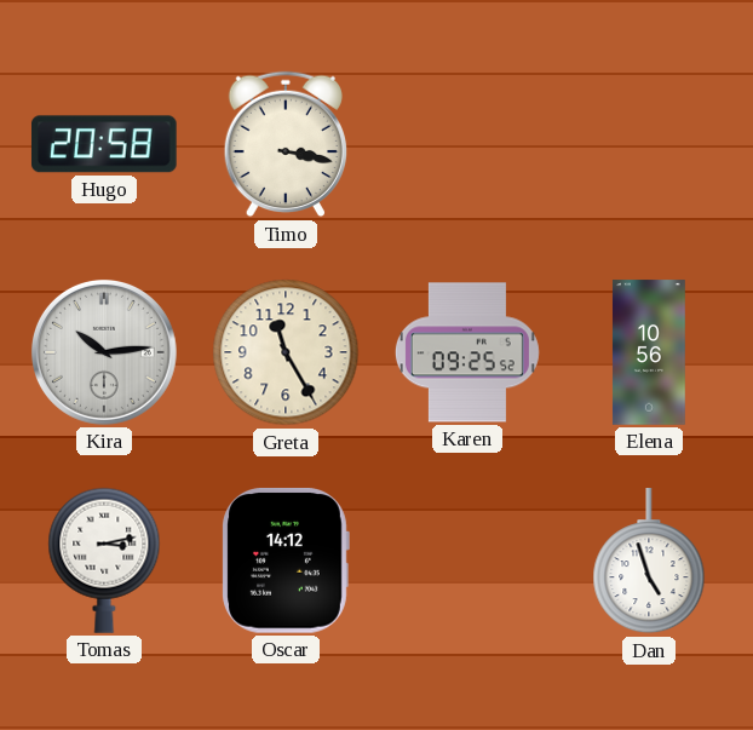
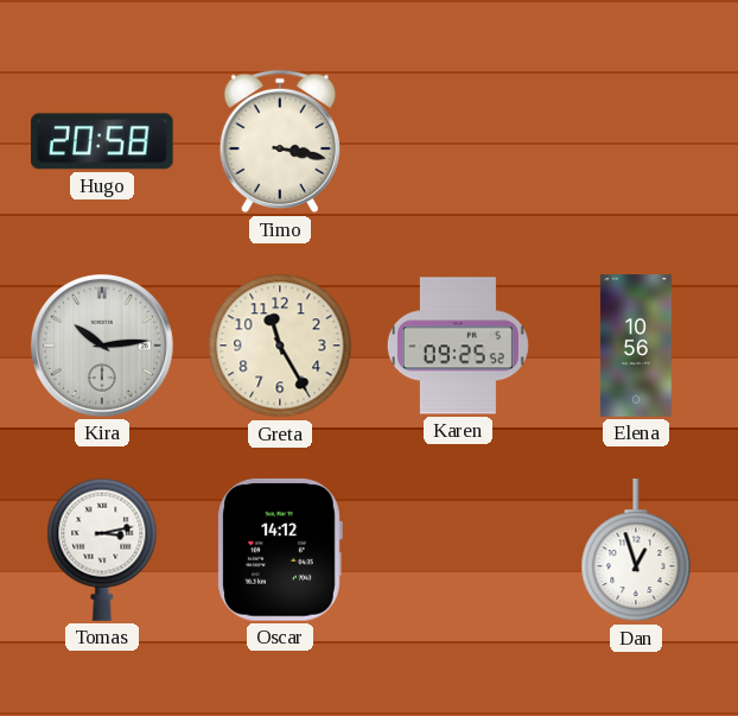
Dan: 4:57 -> 12:57 (636, 551)
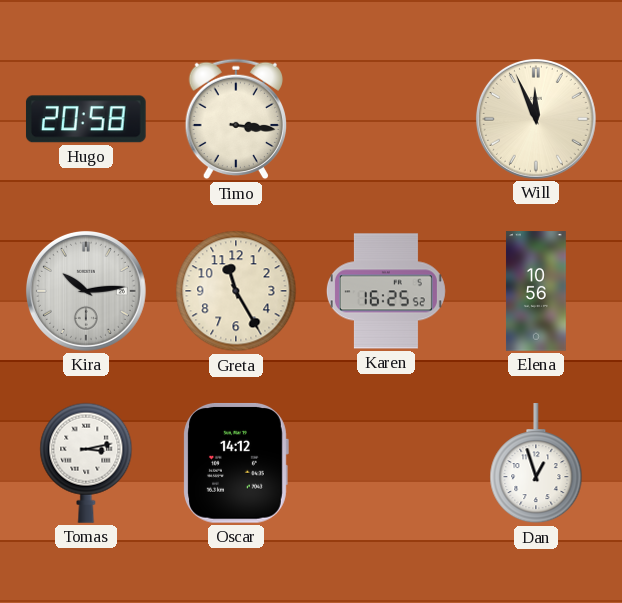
Timo: 3:17 -> 3:16 (235, 119)
Will: none -> 11:56 (536, 119)
Karen: 09:25 -> 16:25 (386, 291)
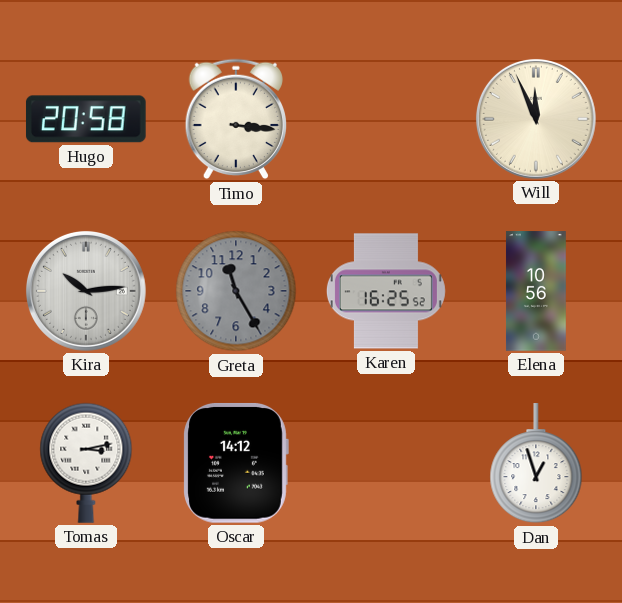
Greta dial: cream -> grey (236, 291)
